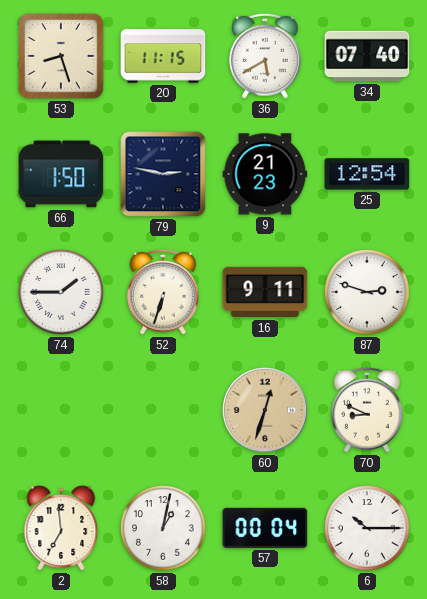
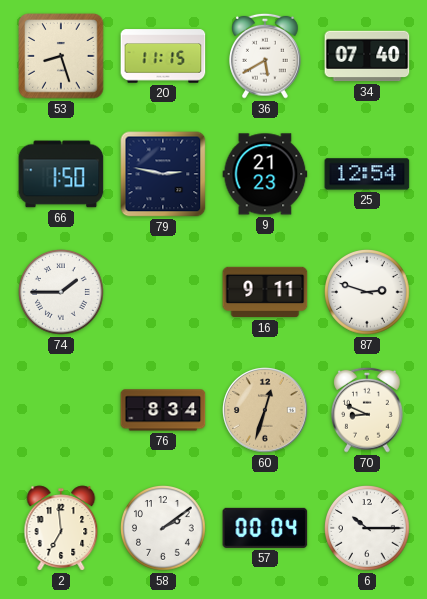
52: 6:33 -> none (164, 292)
76: none -> 8:34 (163, 410)
58: 1:02 -> 2:09 (164, 529)
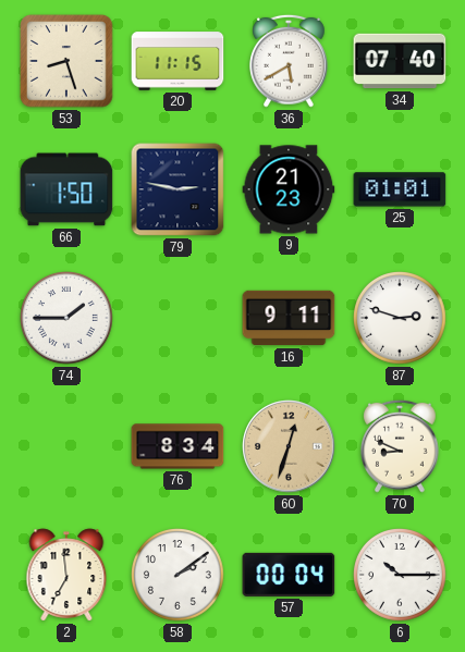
25: 12:54 -> 01:01 (400, 189)
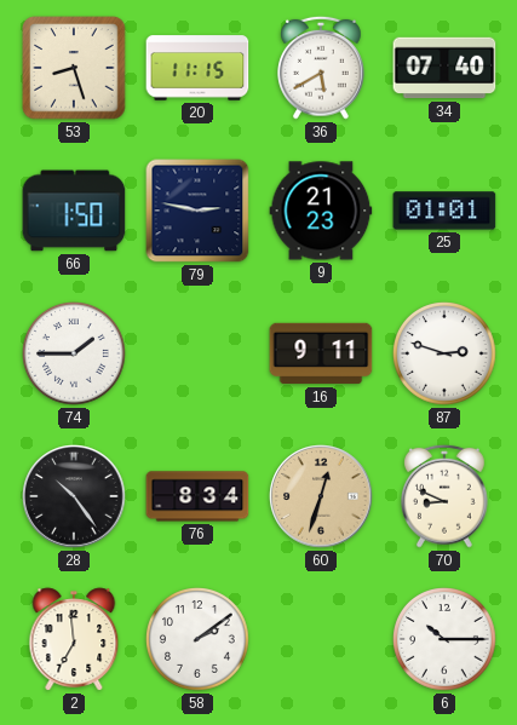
28: none -> 10:24 (74, 496)
57: 00:04 -> none (289, 575)
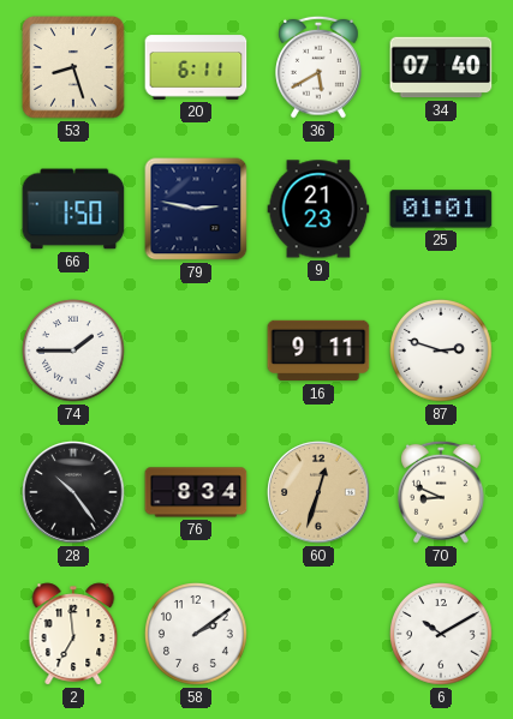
20: 11:15 -> 6:11 (196, 67)
6: 10:15 -> 10:10 (442, 635)
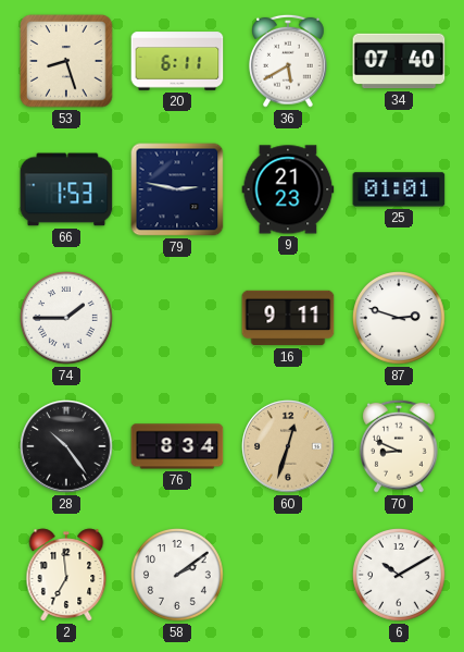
66: 1:50 -> 1:53 (66, 189)
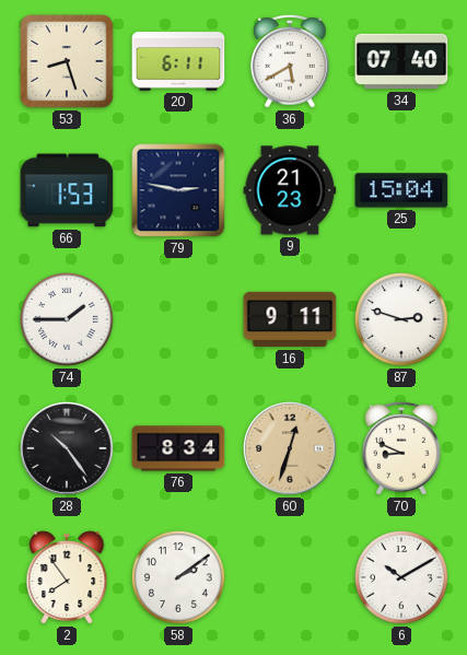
25: 01:01 -> 15:04 (401, 190)
2: 6:59 -> 7:54 (67, 577)
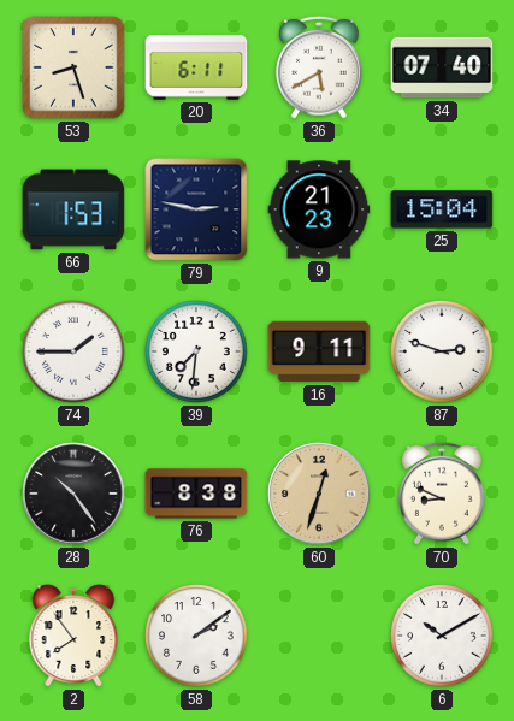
39: none -> 7:31 (197, 353)
76: 8:34 -> 8:38 (196, 494)
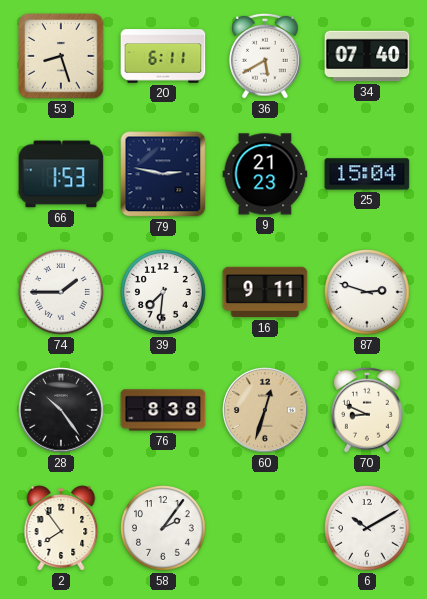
58: 2:09 -> 2:06 (164, 529)
